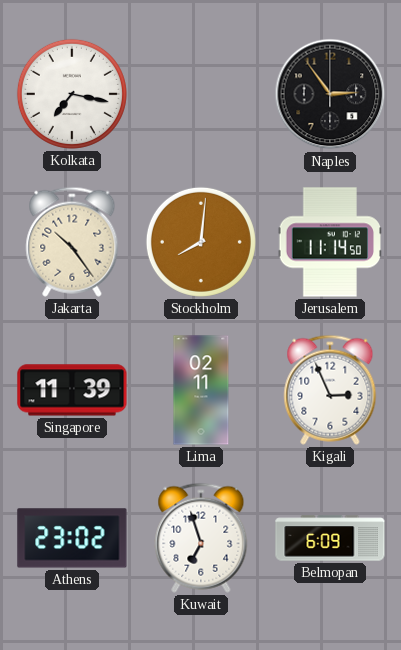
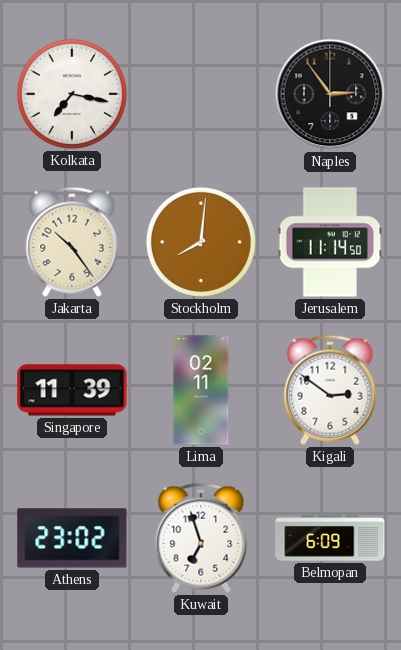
Kigali: 2:56 -> 2:51 (330, 390)
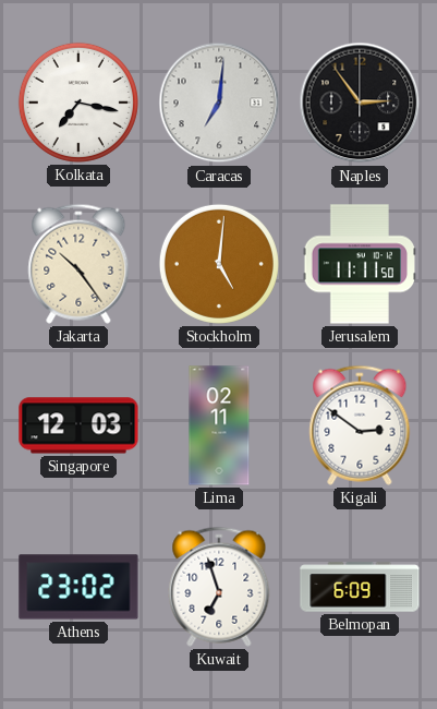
Caracas: none -> 7:01 (219, 103)
Stockholm: 8:01 -> 5:01 (219, 264)
Jerusalem: 11:14 -> 11:11 (360, 264)
Singapore: 11:39 -> 12:03 (78, 425)
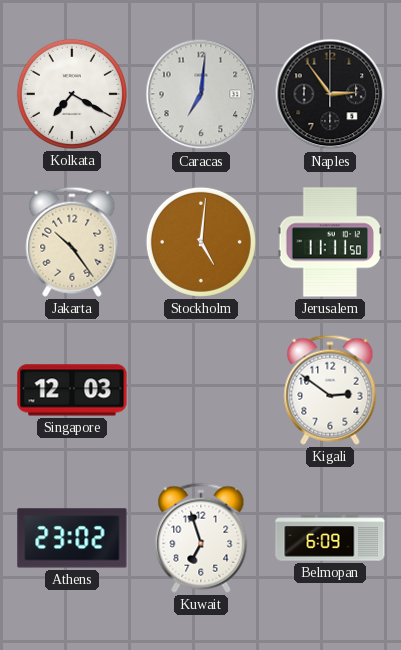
Kolkata: 7:17 -> 7:20 (72, 94)
Lima: 02:11 -> none (219, 425)
